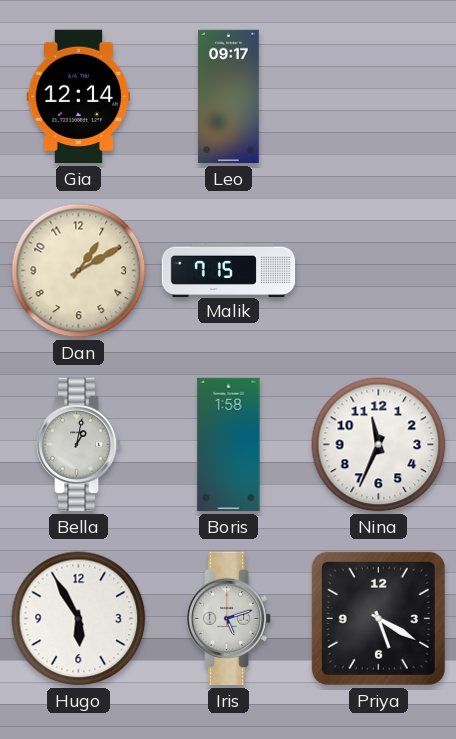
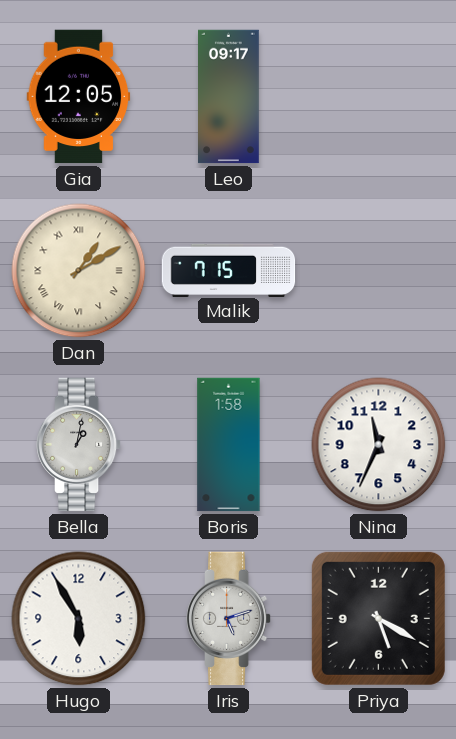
Gia: 12:14 -> 12:05 (79, 97)
Dan numerals: Arabic -> Roman (79, 271)
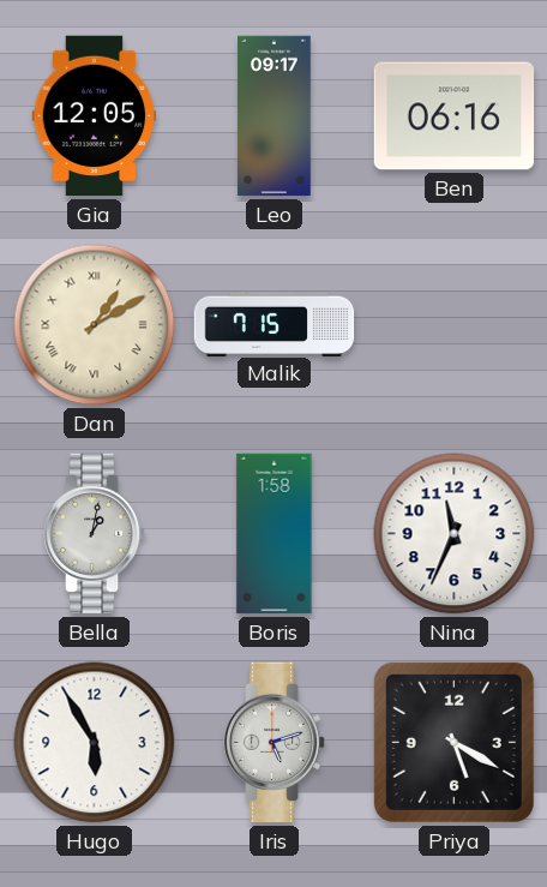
Ben: none -> 06:16 (455, 116)
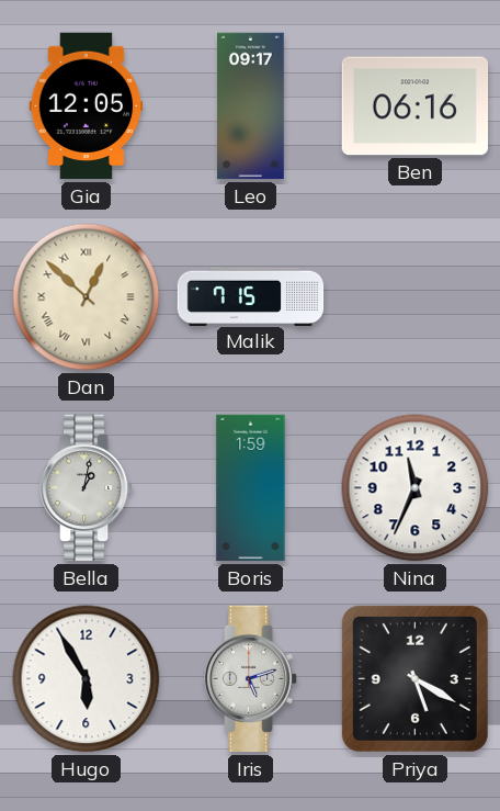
Dan: 1:10 -> 12:52 (87, 297)
Boris: 1:58 -> 1:59 (251, 488)
